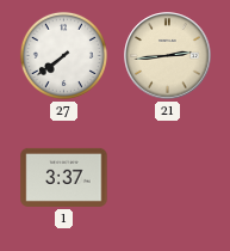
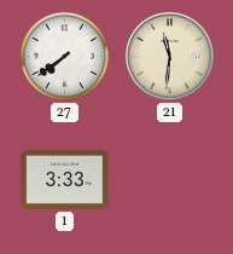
21: 2:44 -> 11:31 (170, 57)
1: 3:37 -> 3:33 (65, 179)
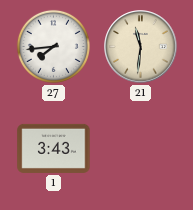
27: 7:39 -> 7:44 (53, 46)
1: 3:33 -> 3:43 (54, 148)
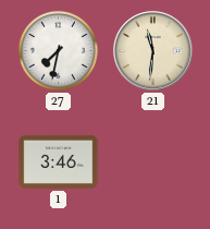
27: 7:44 -> 7:32 (58, 50)
1: 3:43 -> 3:46 (59, 161)
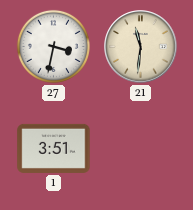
27: 7:32 -> 3:32 (53, 46)
1: 3:46 -> 3:51 (54, 148)
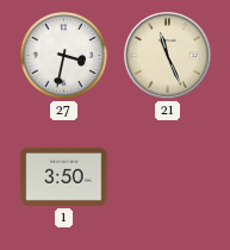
21: 11:31 -> 11:26 (168, 56)
1: 3:51 -> 3:50 (64, 176)
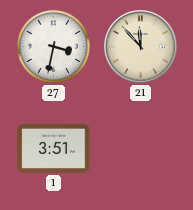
21: 11:26 -> 11:53 (141, 47)
1: 3:50 -> 3:51 (54, 148)
